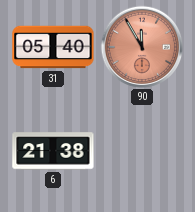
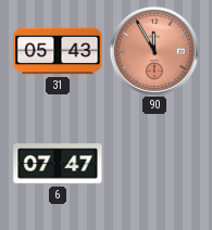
31: 05:40 -> 05:43 (58, 51)
6: 21:38 -> 07:47 (58, 164)
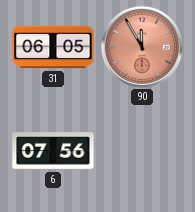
31: 05:43 -> 06:05 (53, 47)
6: 07:47 -> 07:56 (53, 151)
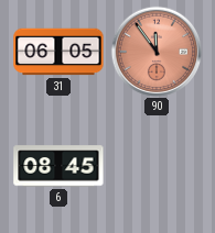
90: 11:55 -> 11:54 (157, 52)
6: 07:56 -> 08:45 (58, 166)
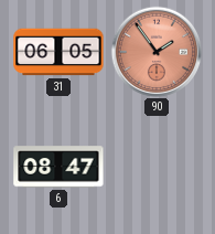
90: 11:54 -> 1:54 (157, 52)
6: 08:45 -> 08:47 (58, 167)
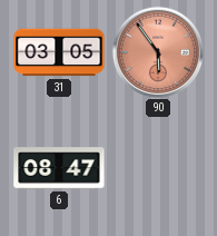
31: 06:05 -> 03:05 (59, 52)
90: 1:54 -> 5:54 (158, 52)
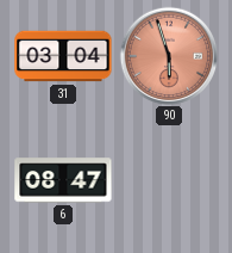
31: 03:05 -> 03:04 (63, 56)
90: 5:54 -> 5:57 (169, 56)
